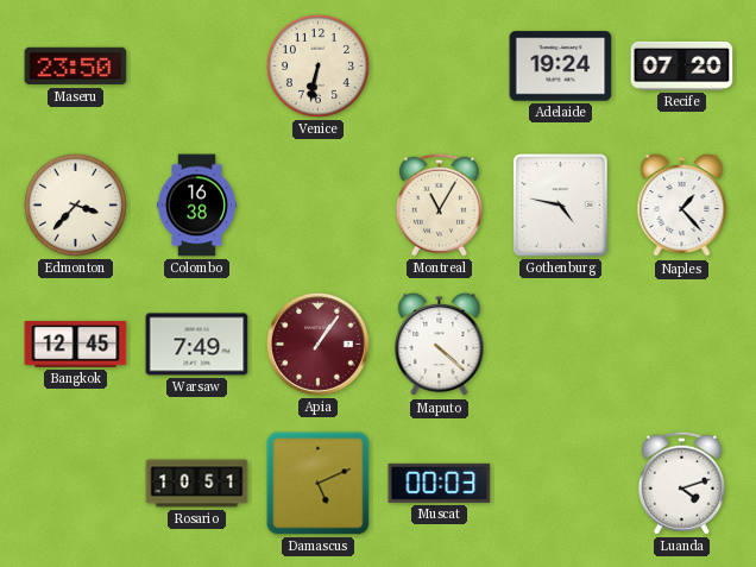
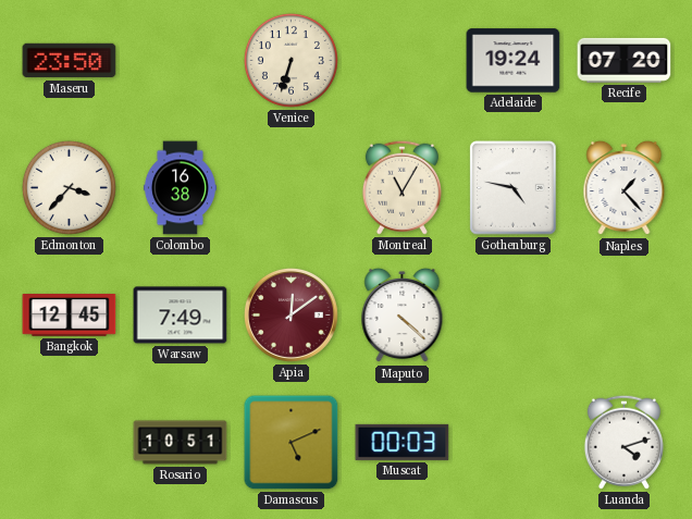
Venice: 6:32 -> 6:33 (291, 60)
Apia: 1:06 -> 12:09 (291, 314)
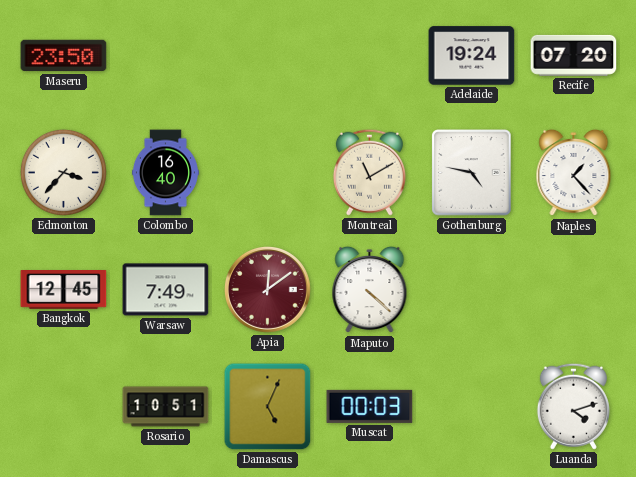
Venice: 6:33 -> none (291, 60)
Colombo: 16:38 -> 16:40 (165, 173)
Montreal: 11:05 -> 11:10 (369, 172)
Damascus: 5:11 -> 5:04 (268, 407)
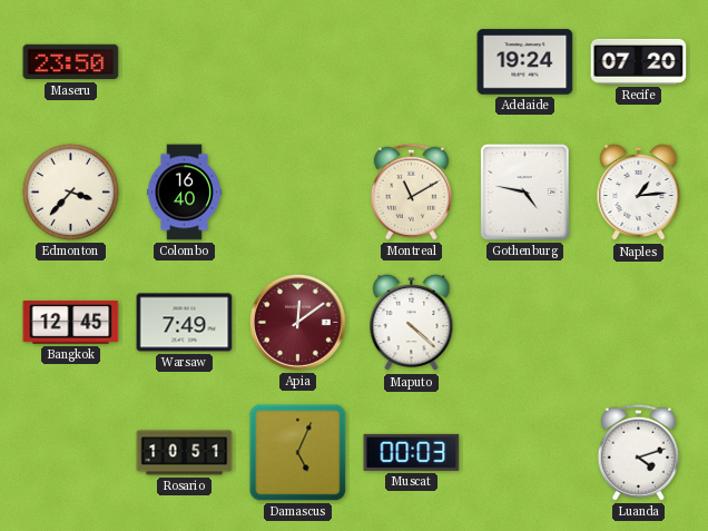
Naples: 1:23 -> 1:14 (639, 193)
